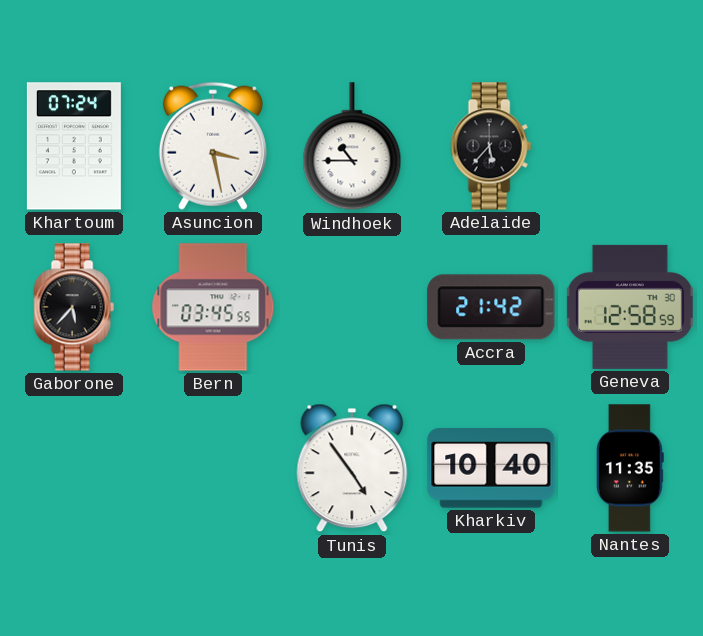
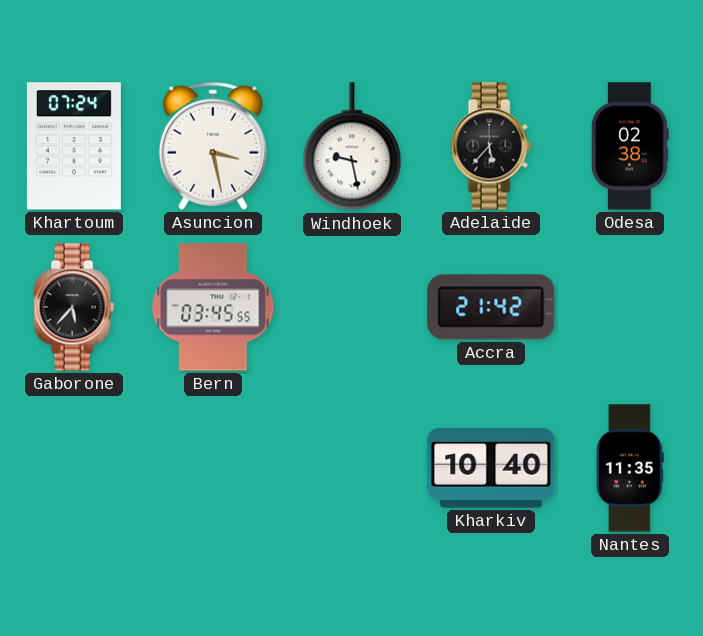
Windhoek: 10:45 -> 9:28 (352, 147)
Odesa: none -> 02:38 (630, 146)
Geneva: 12:58 -> none (630, 307)
Tunis: 4:54 -> none (352, 468)
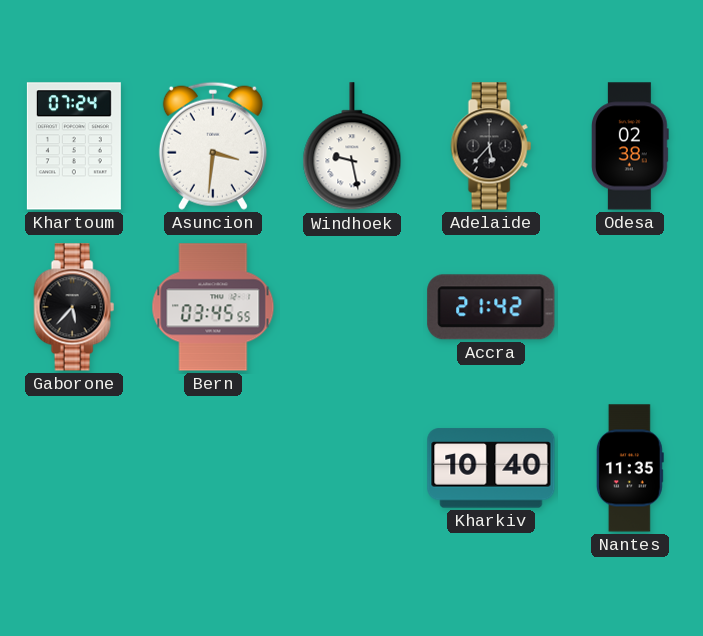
Asuncion: 3:28 -> 3:31 (213, 146)
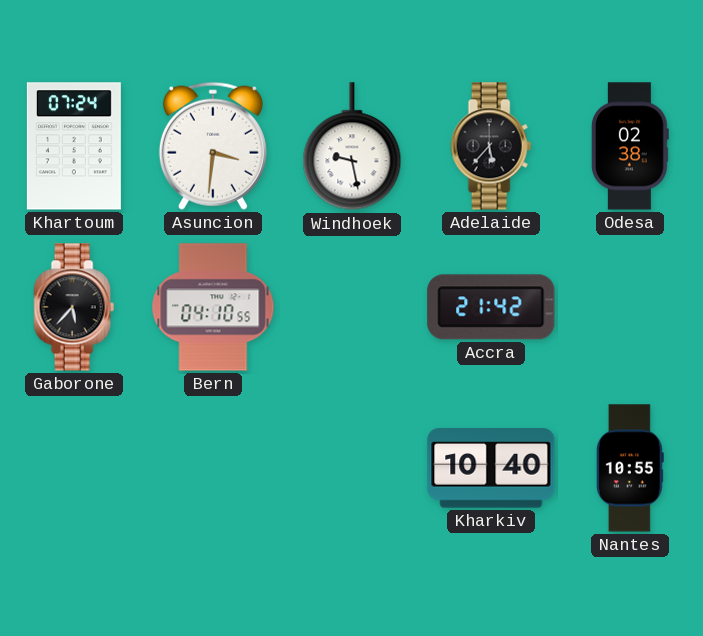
Bern: 03:45 -> 04:10 (213, 307)
Nantes: 11:35 -> 10:55 (630, 468)
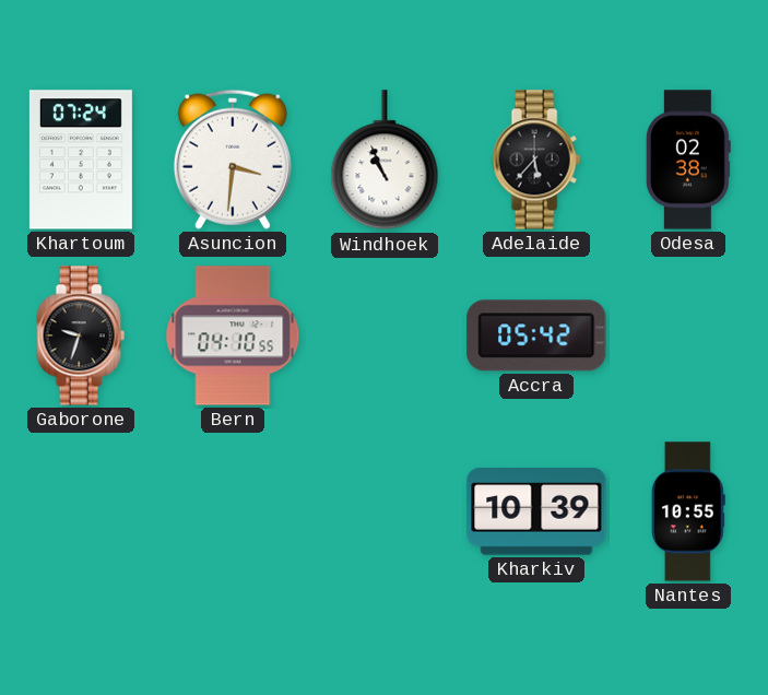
Windhoek: 9:28 -> 10:56 (385, 161)
Gaborone: 5:37 -> 9:33 (81, 335)
Accra: 21:42 -> 05:42 (536, 335)
Kharkiv: 10:40 -> 10:39 (536, 511)
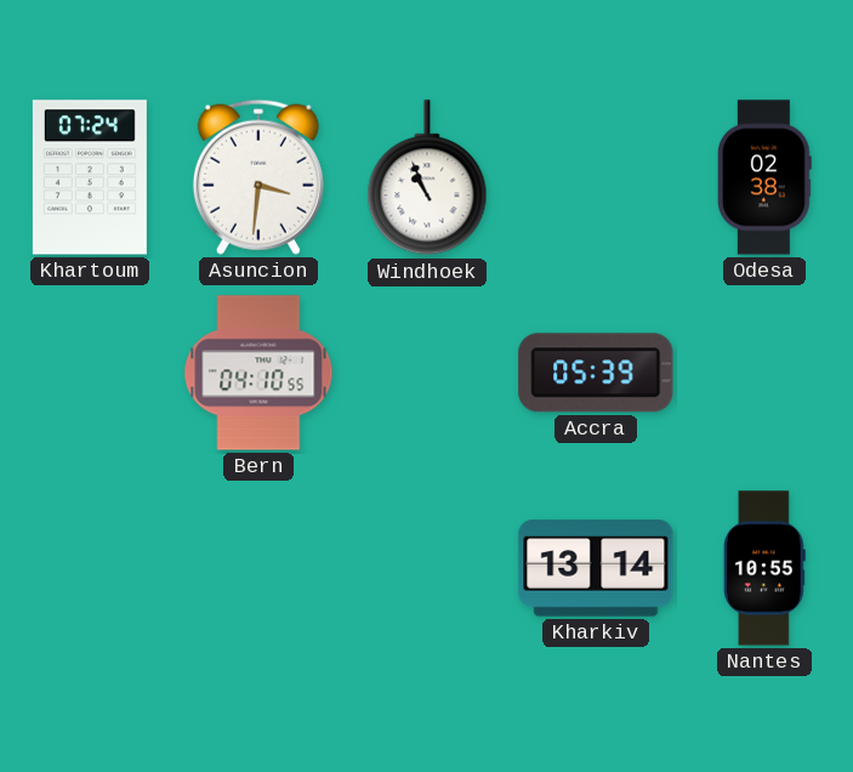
Adelaide: 5:37 -> none (536, 160)
Gaborone: 9:33 -> none (81, 335)
Accra: 05:42 -> 05:39 (596, 373)
Kharkiv: 10:39 -> 13:14 (596, 568)
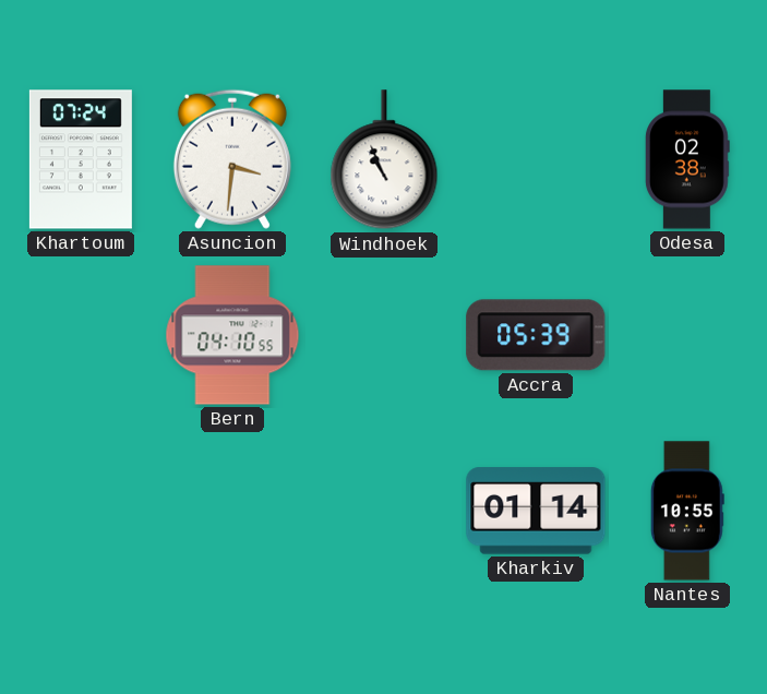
Kharkiv: 13:14 -> 01:14 (536, 511)
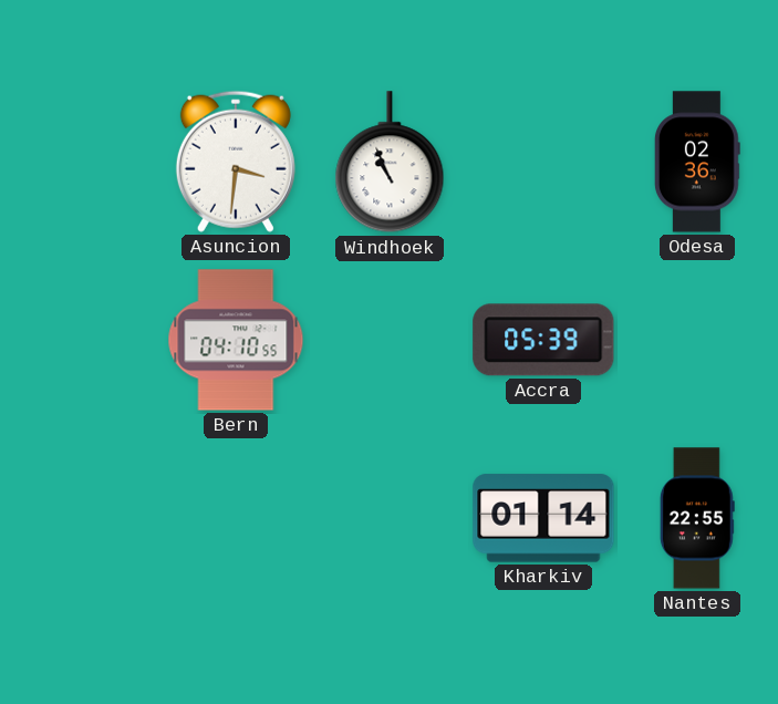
Khartoum: 07:24 -> none (81, 159)
Odesa: 02:38 -> 02:36 (697, 162)
Nantes: 10:55 -> 22:55 (697, 518)
